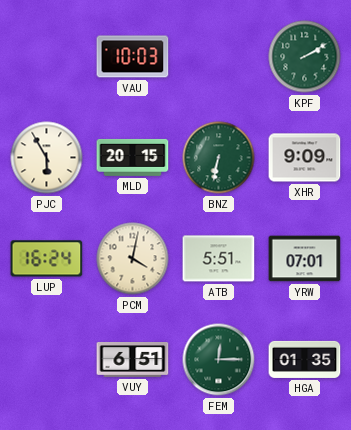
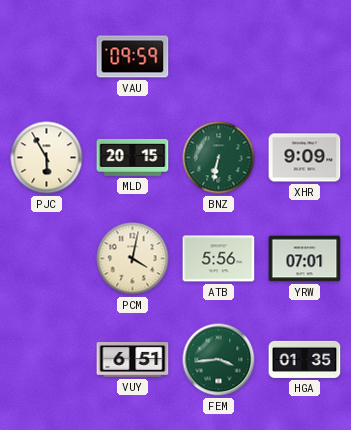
VAU: 10:03 -> 09:59 (133, 57)
KPF: 2:10 -> none (305, 57)
LUP: 16:24 -> none (47, 259)
ATB: 5:51 -> 5:56 (219, 259)
FEM: 12:15 -> 3:44 (219, 360)
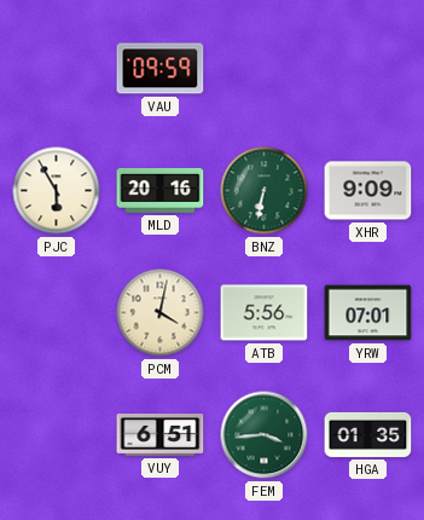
MLD: 20:15 -> 20:16 (161, 190)
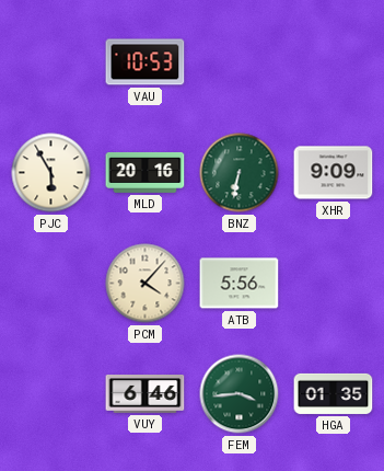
VAU: 09:59 -> 10:53 (146, 62)
PCM: 4:02 -> 4:07 (146, 284)
YRW: 07:01 -> none (368, 313)
VUY: 6:51 -> 6:46 (146, 394)
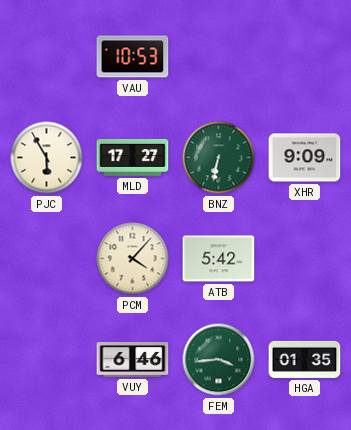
MLD: 20:16 -> 17:27 (133, 157)
ATB: 5:56 -> 5:42 (219, 259)
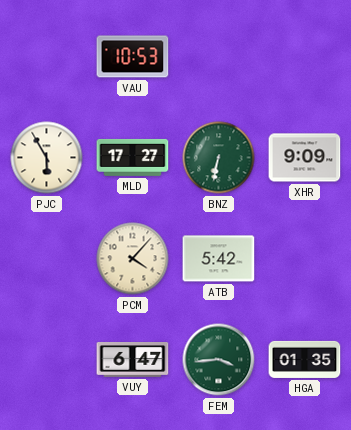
VUY: 6:46 -> 6:47 (133, 360)
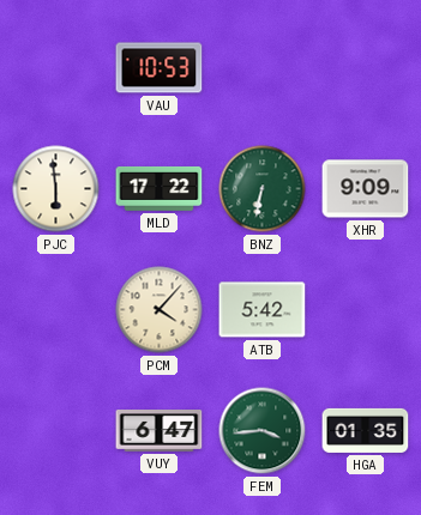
PJC: 5:55 -> 5:59 (56, 189)
MLD: 17:27 -> 17:22 (160, 188)
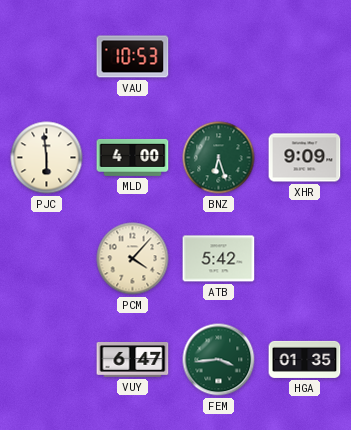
MLD: 17:22 -> 4:00 (133, 157)
BNZ: 6:32 -> 6:27 (219, 158)
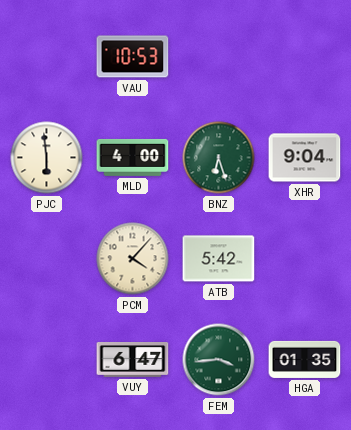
XHR: 9:09 -> 9:04 (305, 158)
